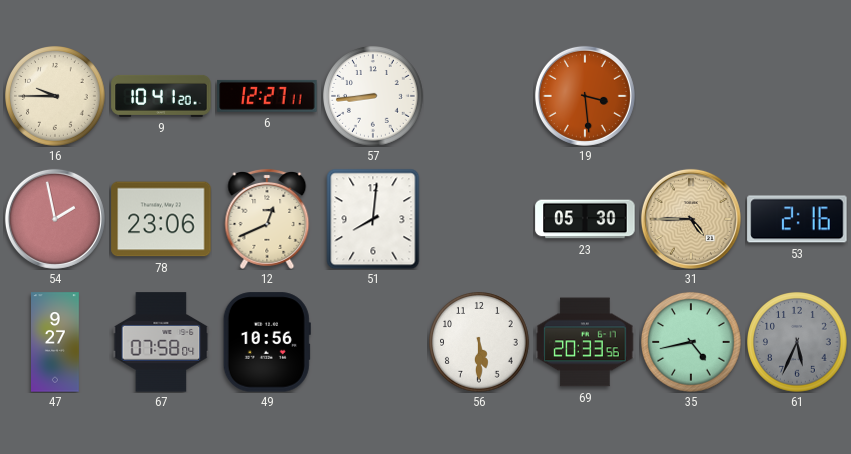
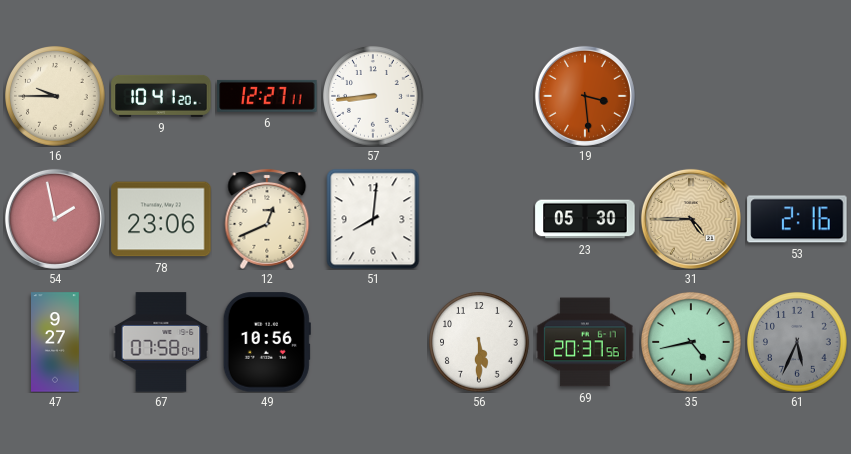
69: 20:33 -> 20:37 (585, 342)
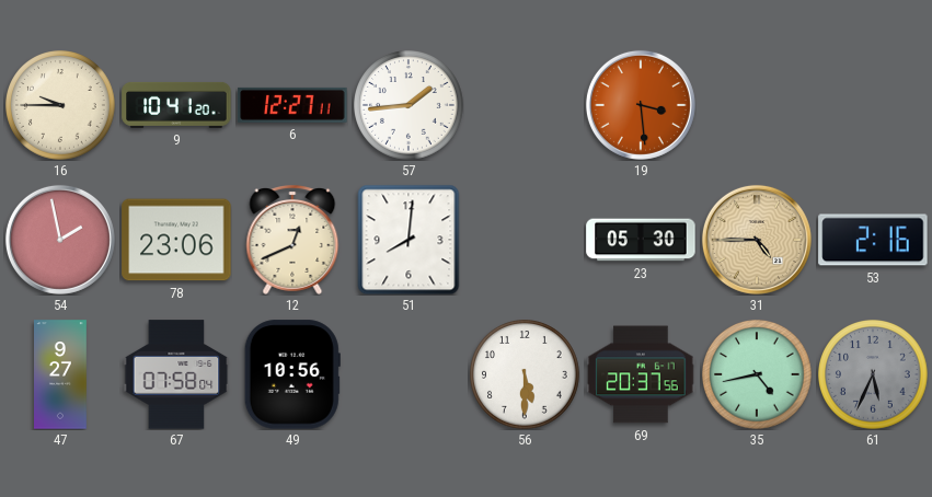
57: 8:44 -> 1:44 (410, 106)
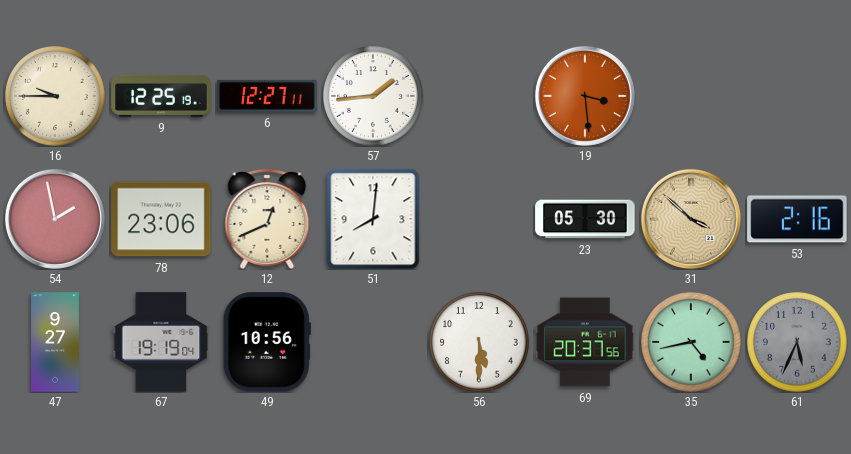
9: 10:41 -> 12:25 (161, 96)
31: 4:45 -> 3:52 (691, 219)
67: 07:58 -> 19:19 (161, 342)
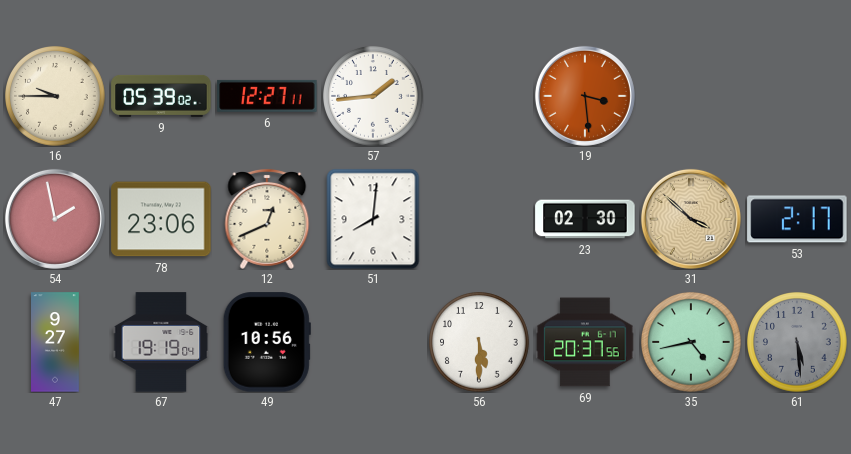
9: 12:25 -> 05:39 (161, 96)
23: 05:30 -> 02:30 (585, 219)
53: 2:16 -> 2:17 (797, 219)
61: 5:34 -> 5:29 (798, 343)
